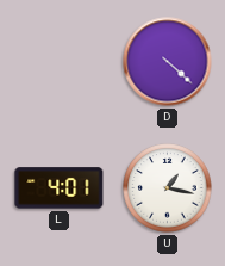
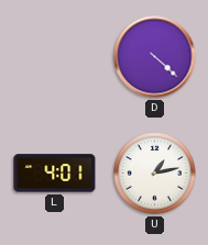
U: 1:17 -> 1:13 (155, 174)
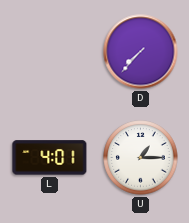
D: 4:22 -> 7:37 (141, 52)
U: 1:13 -> 1:15 (141, 158)
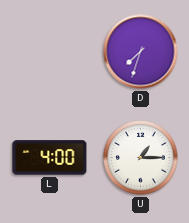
D: 7:37 -> 7:33 (141, 52)
L: 4:01 -> 4:00 (50, 158)
